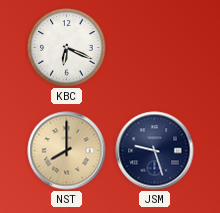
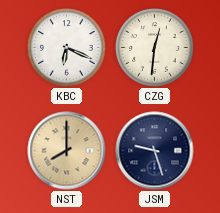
CZG: none -> 12:31 (155, 48)
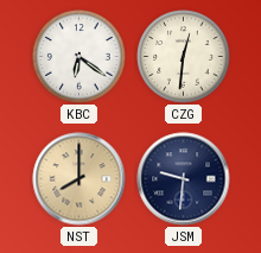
KBC: 6:19 -> 6:21 (79, 57)
JSM: 9:27 -> 9:31 (184, 179)
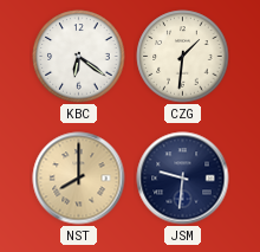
CZG: 12:31 -> 1:31 (183, 57)
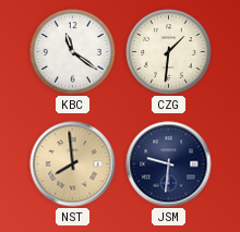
KBC: 6:21 -> 11:21 (73, 52)
NST: 8:00 -> 7:59 (73, 164)
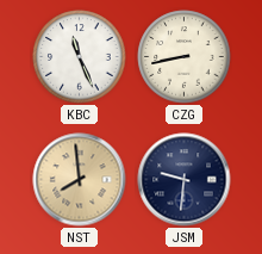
KBC: 11:21 -> 11:26 (80, 57)
CZG: 1:31 -> 8:43 (185, 57)
